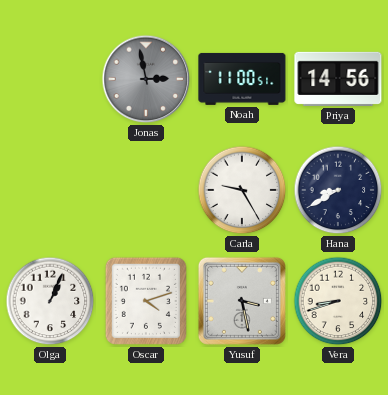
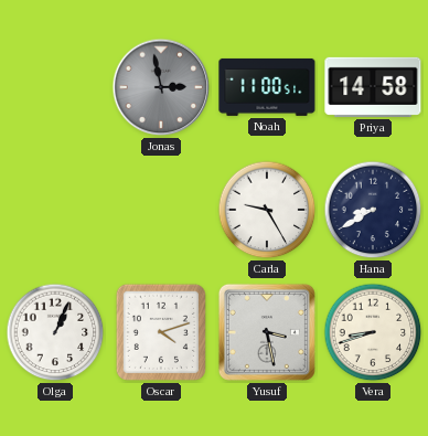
Priya: 14:56 -> 14:58 (373, 87)
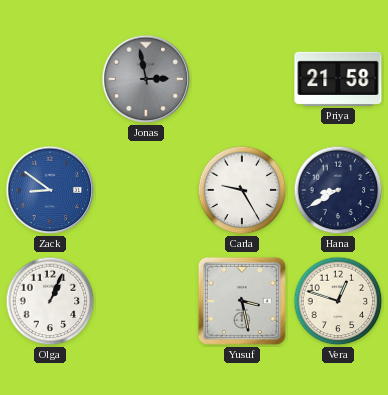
Noah: 11:00 -> none (267, 87)
Priya: 14:58 -> 21:58 (338, 79)
Zack: none -> 8:51 (50, 190)
Oscar: 4:12 -> none (161, 332)
Vera: 8:42 -> 12:48 (338, 301)
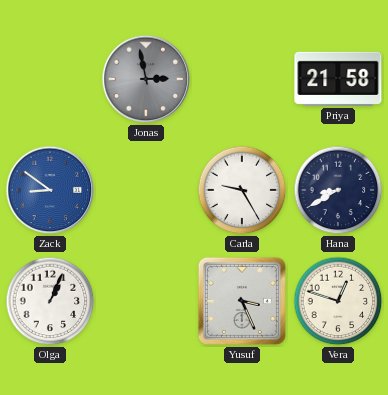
Yusuf: 3:28 -> 3:26 (242, 301)
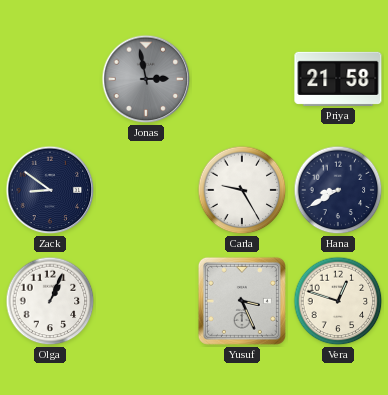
Zack dial: blue -> navy (50, 190)
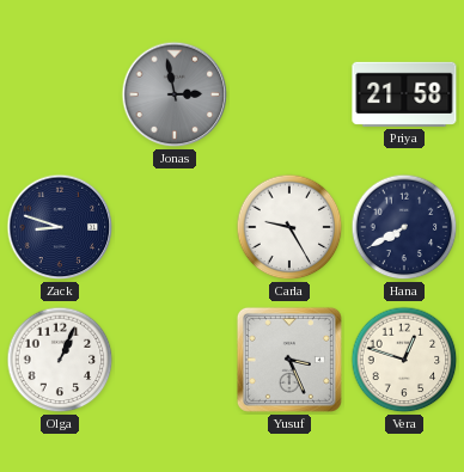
Zack: 8:51 -> 8:48 (60, 227)
Hana: 8:40 -> 7:40 (404, 227)
